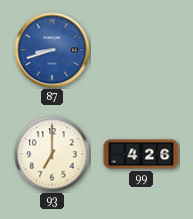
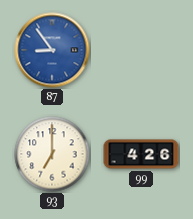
87: 8:42 -> 8:54 (52, 50)
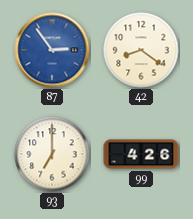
87: 8:54 -> 2:54 (52, 50)
42: none -> 8:21 (141, 50)
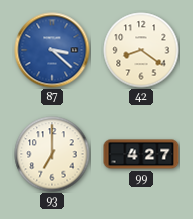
87: 2:54 -> 3:22 (52, 50)
99: 4:26 -> 4:27 (141, 154)
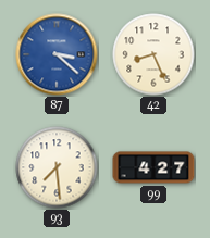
42: 8:21 -> 8:26 (153, 54)
93: 7:00 -> 7:29 (57, 167)
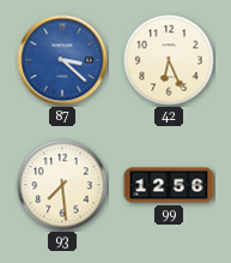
42: 8:26 -> 6:26 (169, 60)
99: 4:27 -> 12:56 (169, 185)
